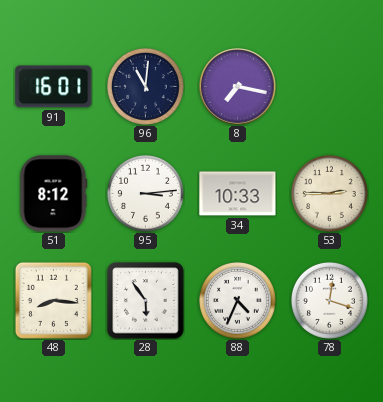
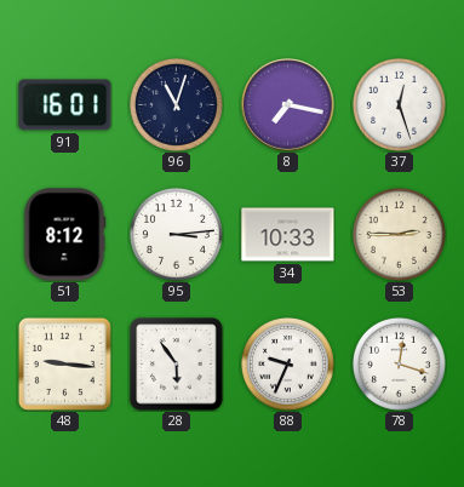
96: 11:01 -> 11:03 (176, 104)
37: none -> 12:27 (399, 104)
48: 8:16 -> 9:16 (64, 363)
88: 4:34 -> 9:34 (287, 363)
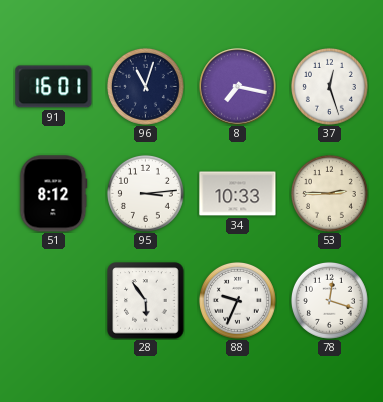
48: 9:16 -> none (64, 363)
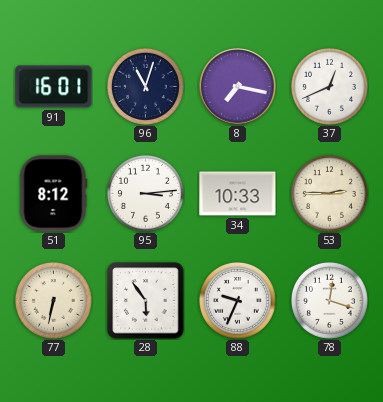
37: 12:27 -> 12:41 (329, 86)
77: none -> 6:32 (53, 300)
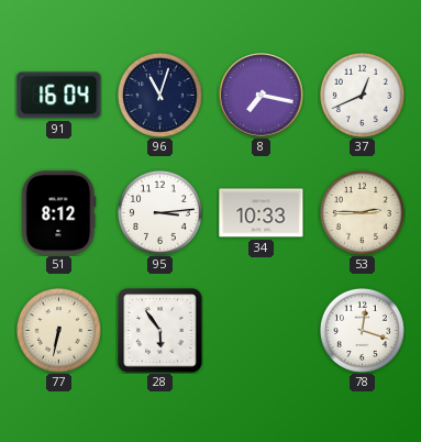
91: 16:01 -> 16:04 (59, 96)
88: 9:34 -> none (237, 300)
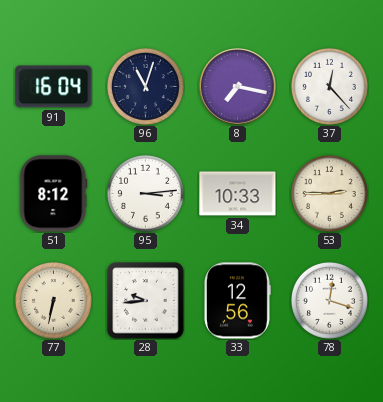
37: 12:41 -> 12:23 (329, 86)
28: 5:54 -> 9:44 (146, 301)
33: none -> 12:56 (237, 301)
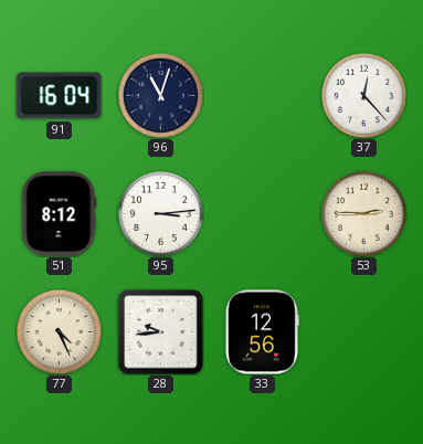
8: 7:17 -> none (238, 87)
34: 10:33 -> none (238, 194)
77: 6:32 -> 4:26 (59, 331)
78: 12:18 -> none (329, 300)
